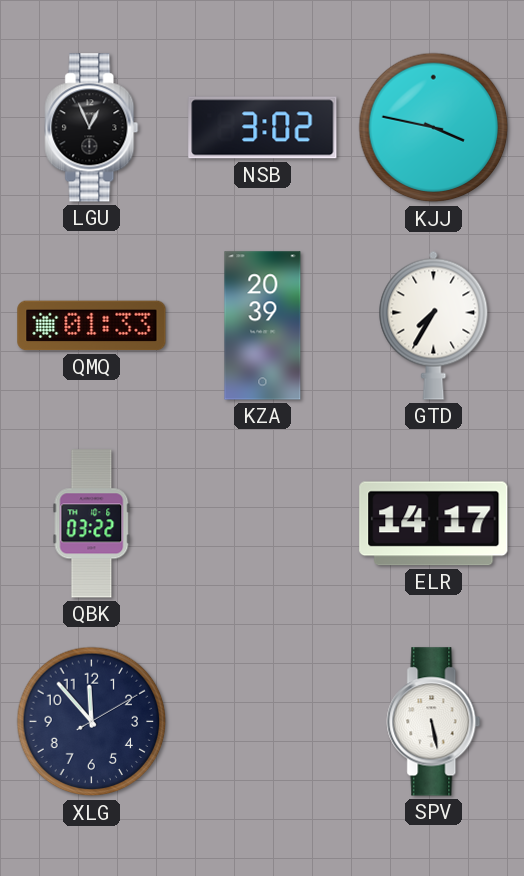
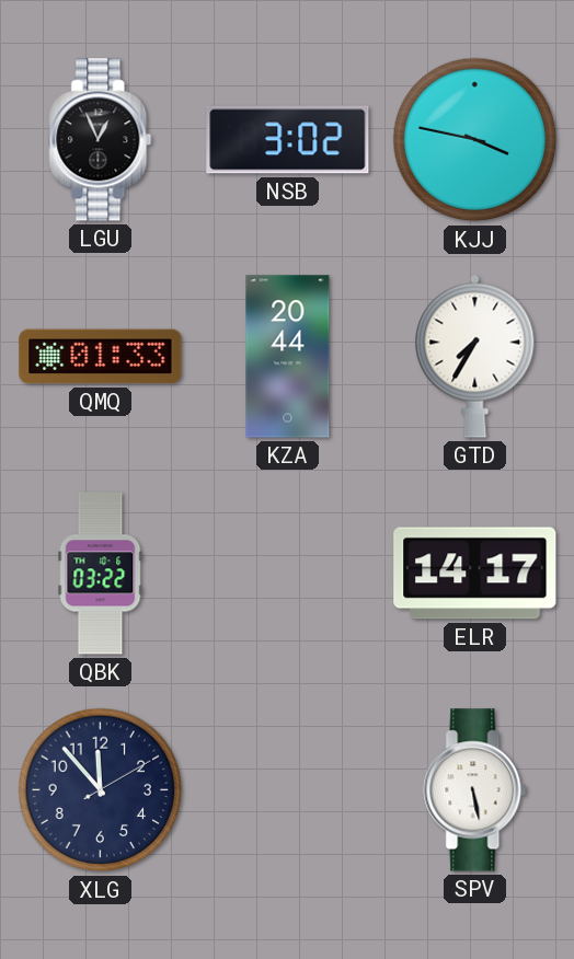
KZA: 20:39 -> 20:44 (288, 357)
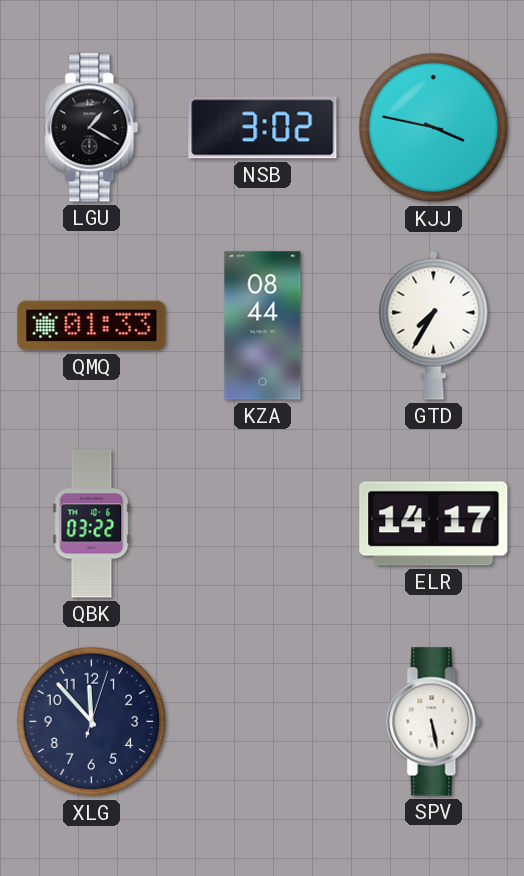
LGU: 12:56 -> 1:20 (92, 128)
KZA: 20:44 -> 08:44 (263, 326)
XLG: 11:53:10 -> 11:53:03 (92, 722)
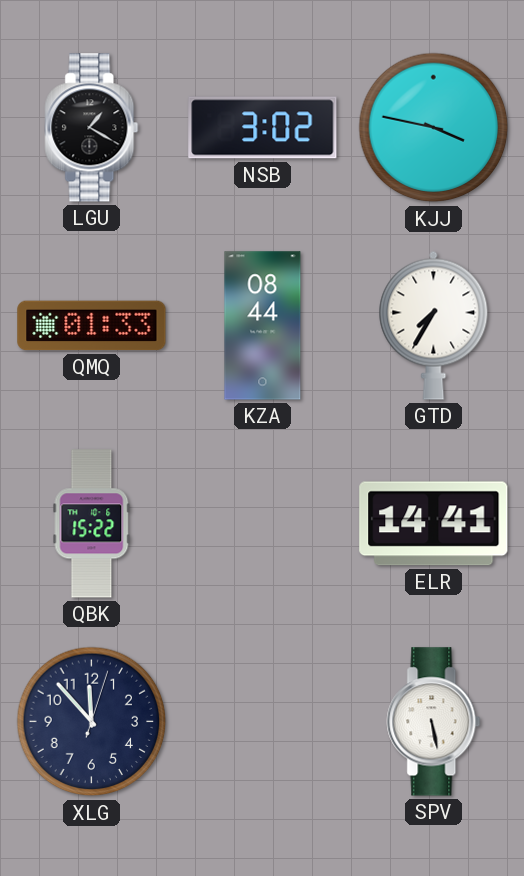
QBK: 03:22 -> 15:22 (92, 524)
ELR: 14:17 -> 14:41 (434, 524)
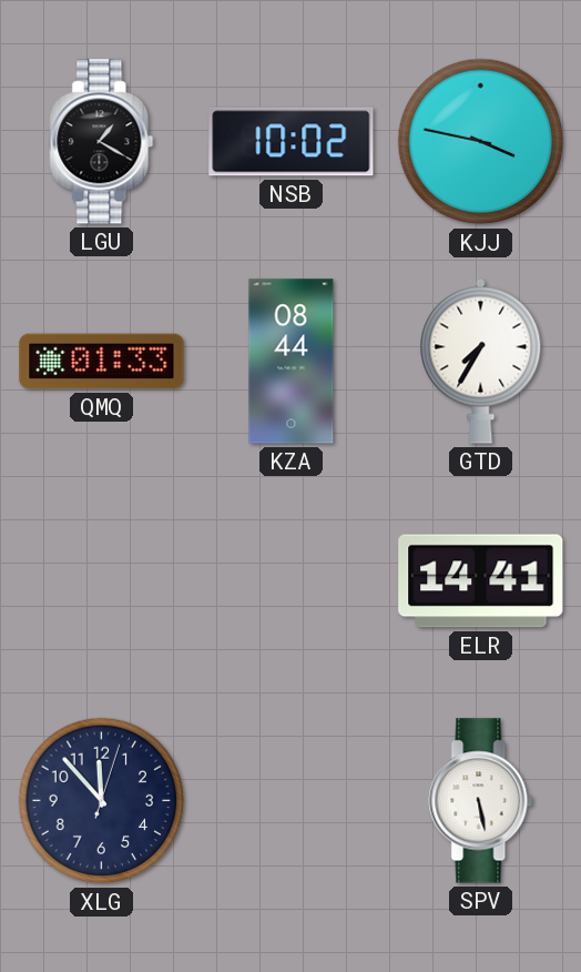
NSB: 3:02 -> 10:02 (292, 142)
QBK: 15:22 -> none (92, 524)
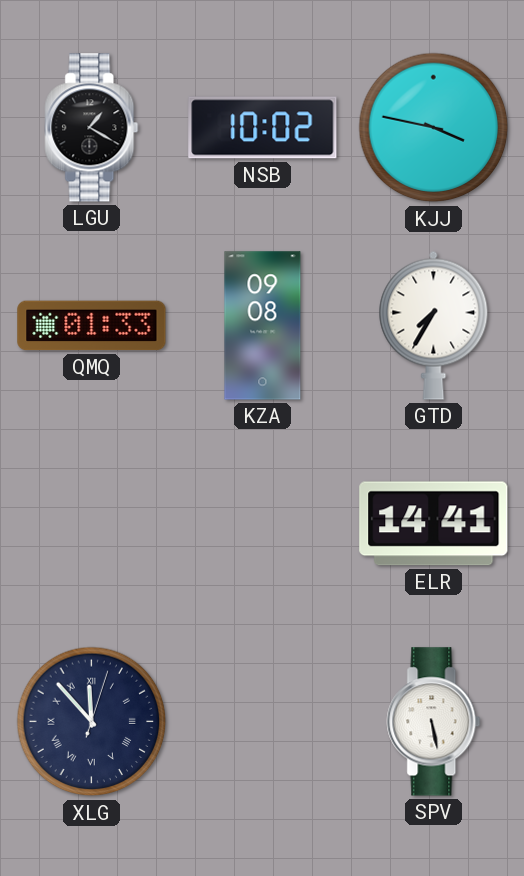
KZA: 08:44 -> 09:08 (263, 326)
XLG numerals: Arabic -> Roman (92, 722)
